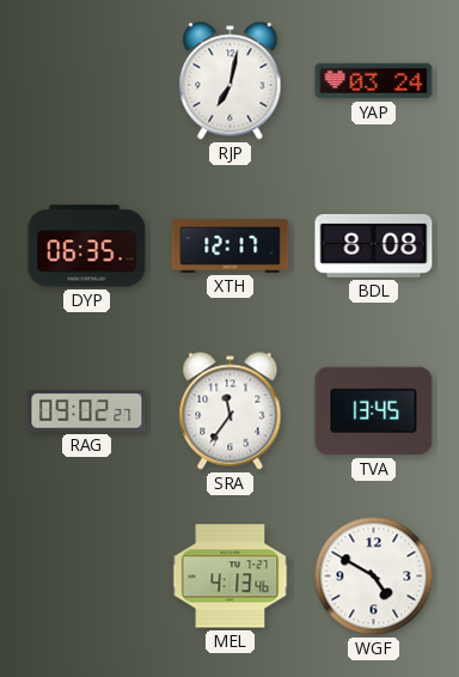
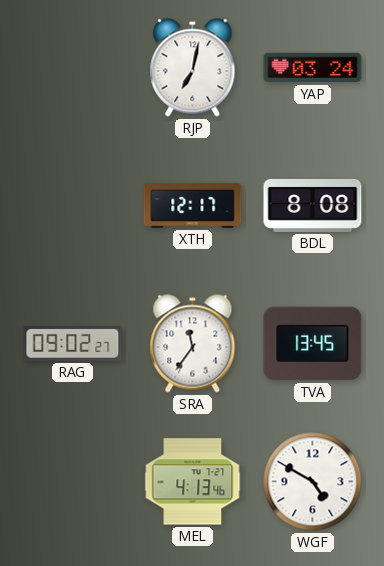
DYP: 06:35 -> none (87, 246)
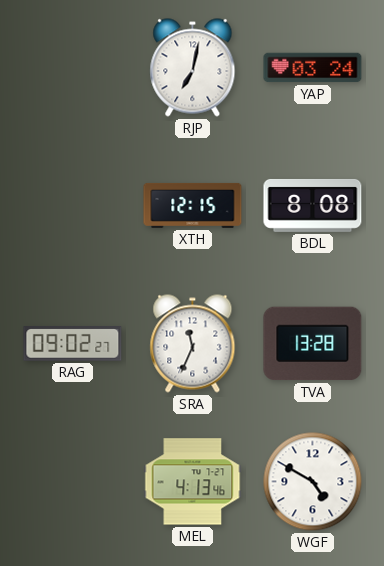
XTH: 12:17 -> 12:15 (193, 205)
SRA: 11:36 -> 11:34 (193, 344)
TVA: 13:45 -> 13:28 (313, 344)
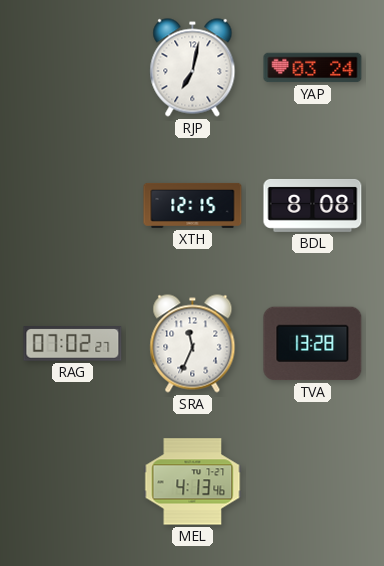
RAG: 09:02 -> 07:02 (73, 344)
WGF: 4:50 -> none (313, 482)
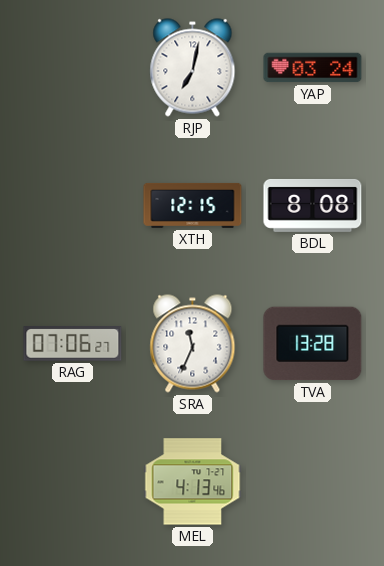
RAG: 07:02 -> 07:06 (73, 344)
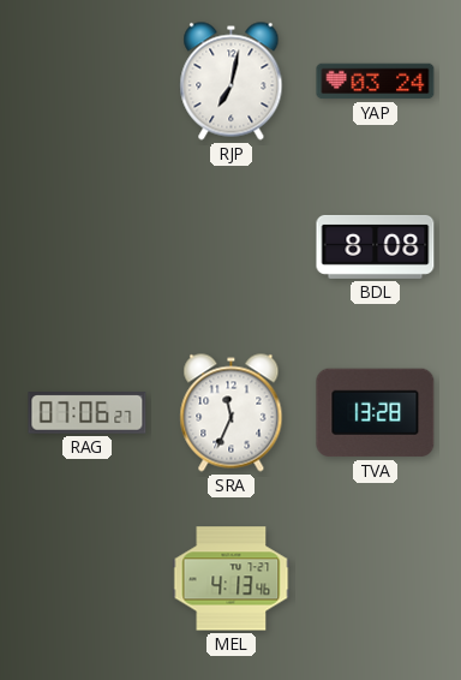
XTH: 12:15 -> none (193, 205)
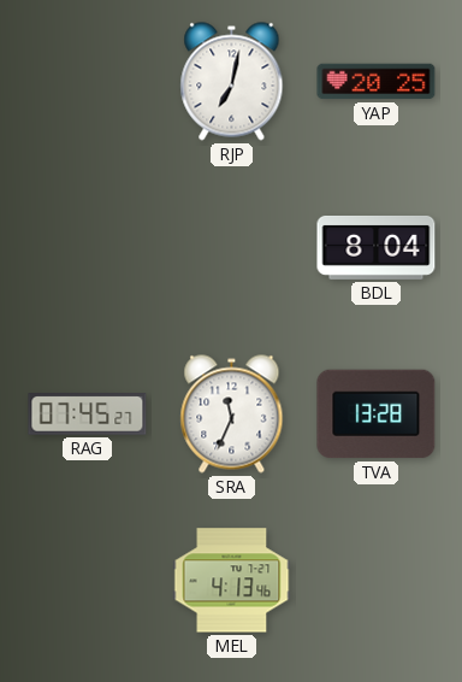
YAP: 03:24 -> 20:25 (377, 82)
BDL: 8:08 -> 8:04 (377, 247)
RAG: 07:06 -> 07:45 (88, 415)
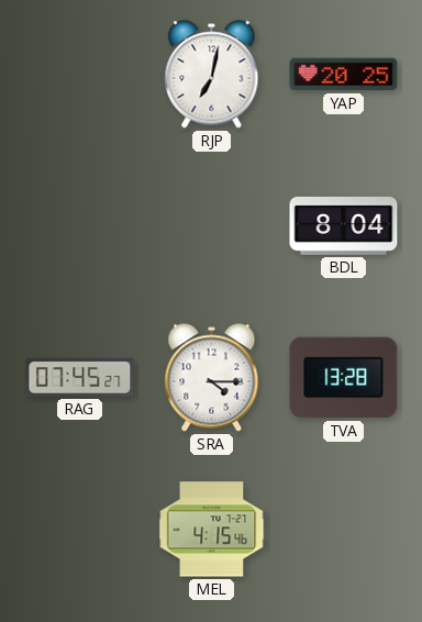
SRA: 11:34 -> 4:15 (212, 378)
MEL: 4:13 -> 4:15 (212, 530)
